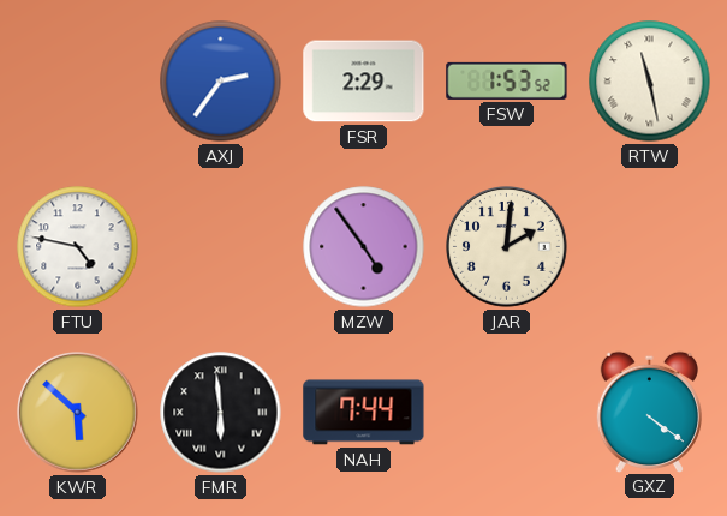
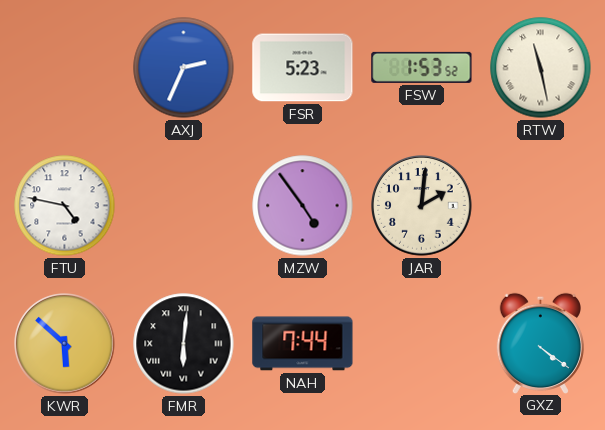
AXJ: 2:36 -> 2:34 (184, 68)
FSR: 2:29 -> 5:23 (303, 68)
FMR: 5:59 -> 6:01 (184, 344)
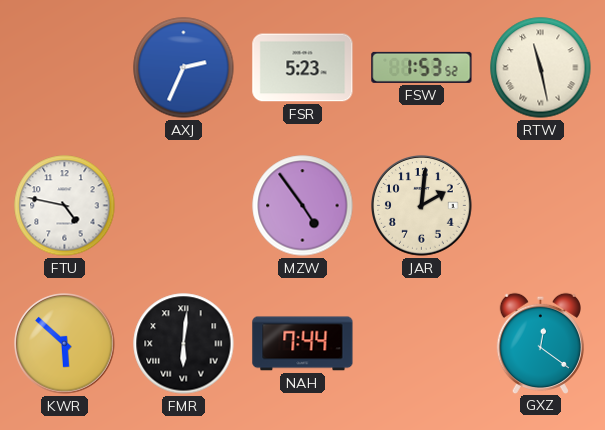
GXZ: 4:21 -> 12:21 (540, 343)
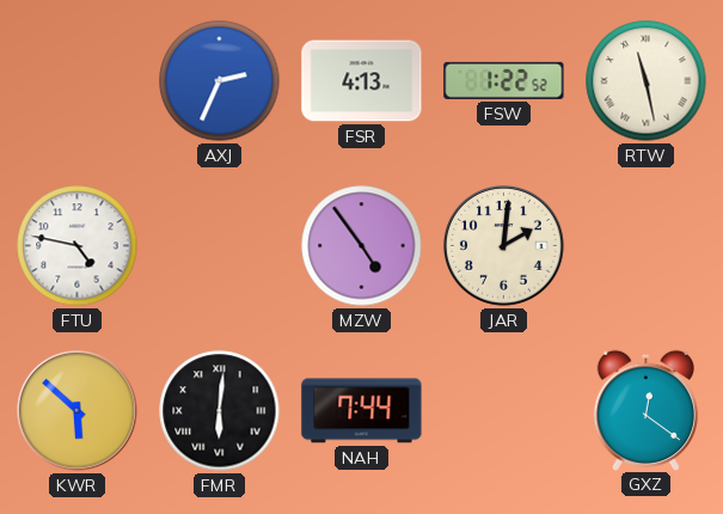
FSR: 5:23 -> 4:13 (362, 81)
FSW: 1:53 -> 1:22 (504, 80)
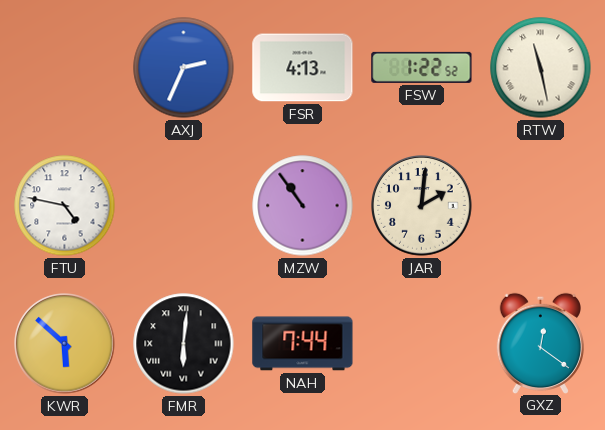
MZW: 4:54 -> 10:54 (303, 206)
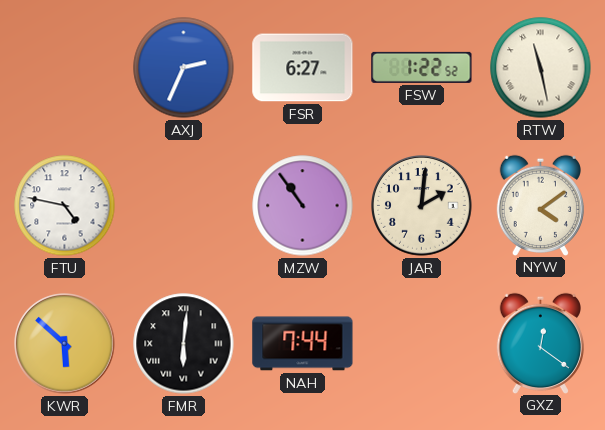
FSR: 4:13 -> 6:27 (303, 68)
NYW: none -> 4:09 (540, 205)
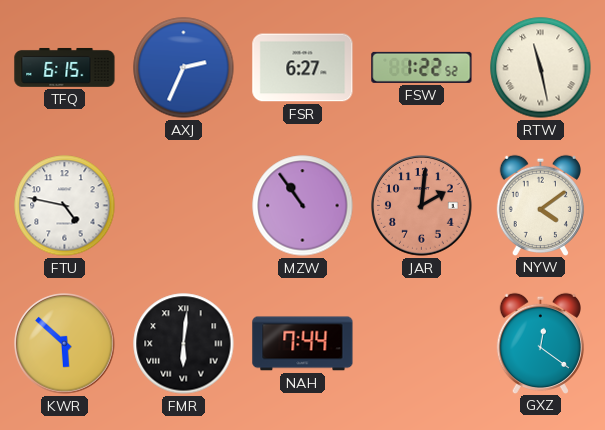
TFQ: none -> 6:15 (65, 67)
JAR dial: cream -> salmon (422, 206)
